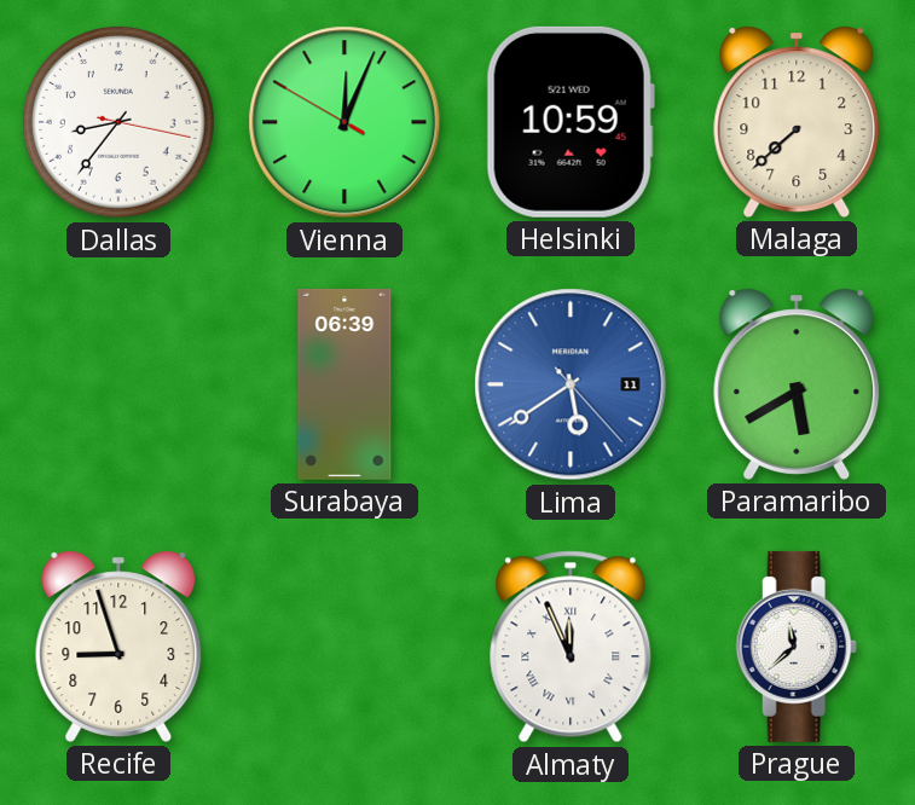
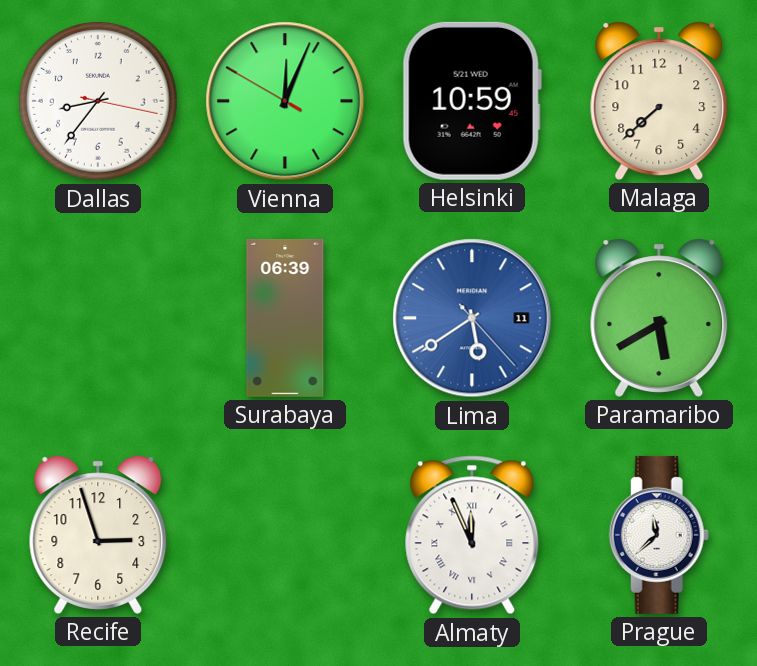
Recife: 8:57 -> 2:57 (98, 535)
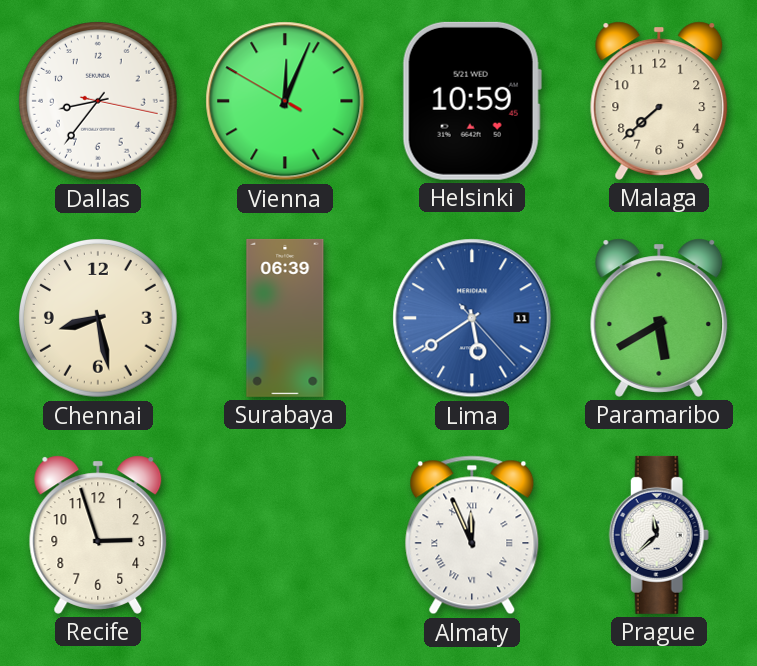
Chennai: none -> 8:28 (99, 319)
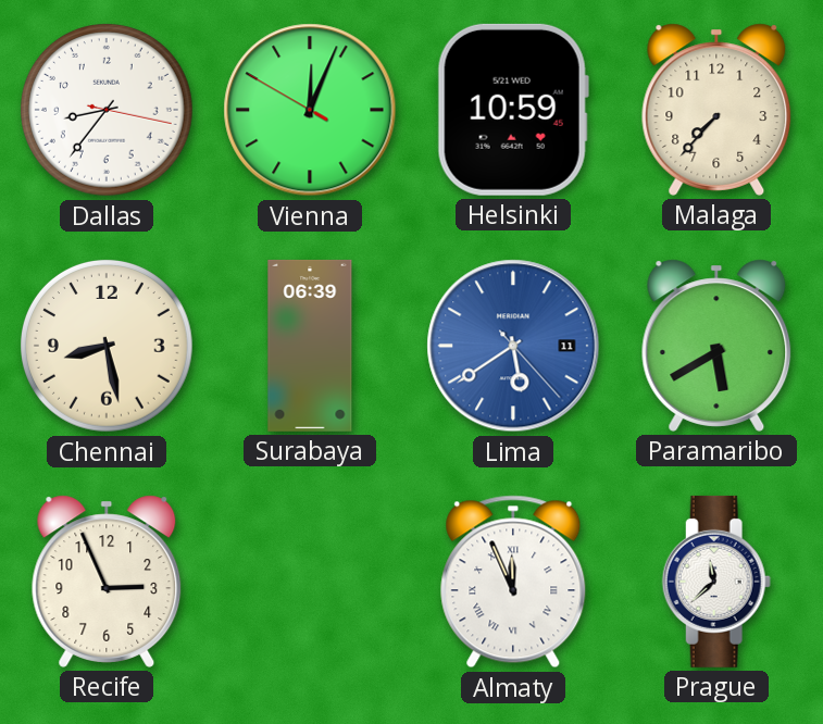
Malaga: 7:38 -> 7:37 (716, 110)
Recife: 2:57 -> 2:56 (107, 582)
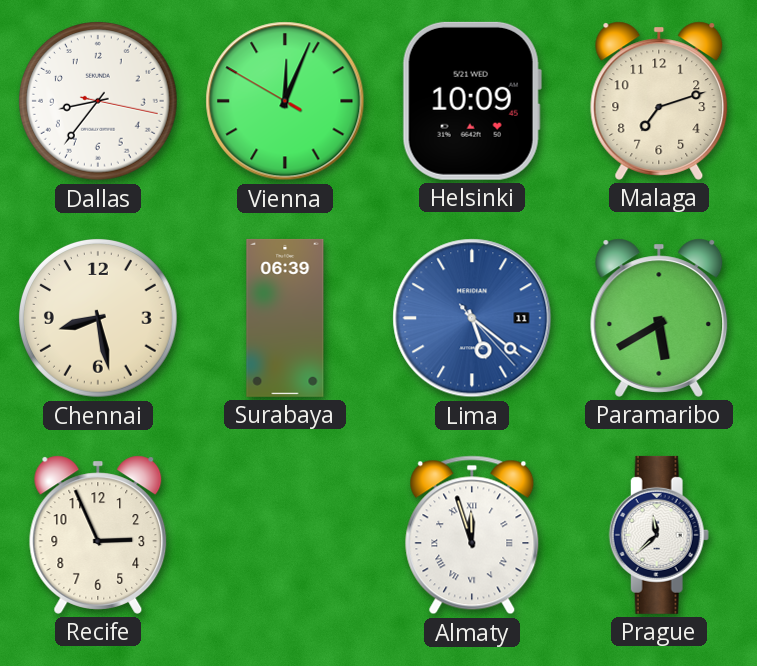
Helsinki: 10:59 -> 10:09 (472, 101)
Malaga: 7:37 -> 7:12 (659, 101)
Lima: 5:39 -> 5:21 (472, 318)
Almaty: 11:56 -> 11:57 (472, 535)
